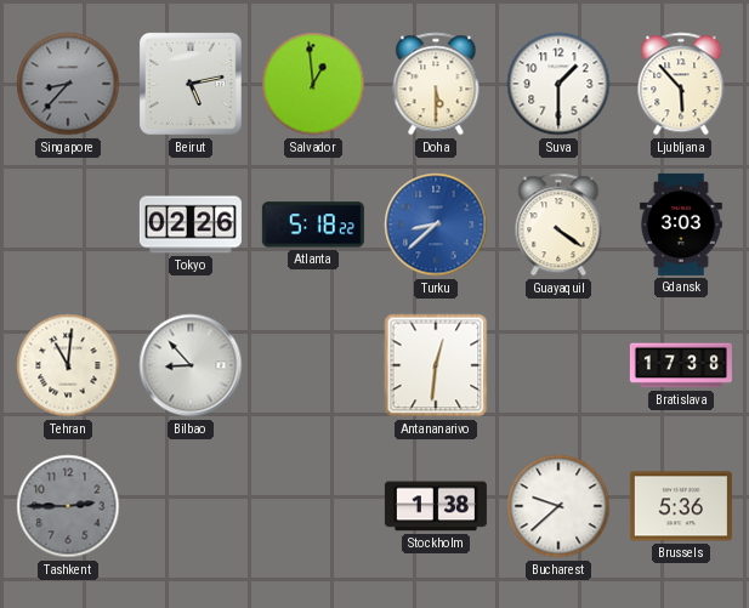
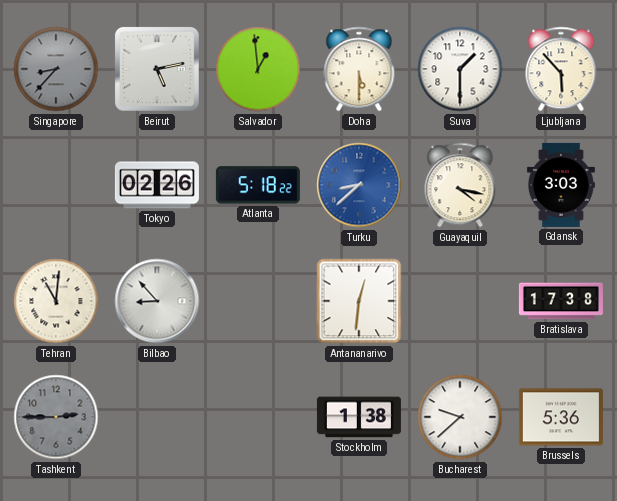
Guayaquil: 4:21 -> 4:17 (460, 185)
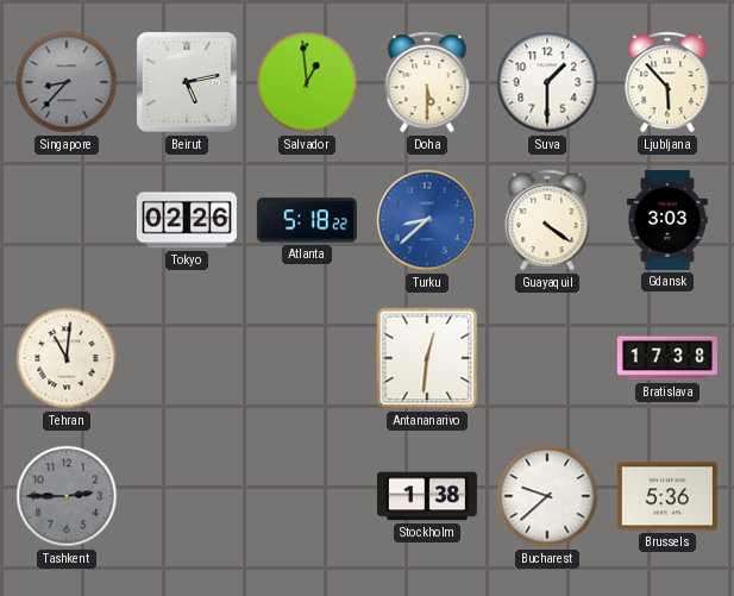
Guayaquil: 4:17 -> 4:21 (547, 220)
Bilbao: 8:53 -> none (157, 301)
